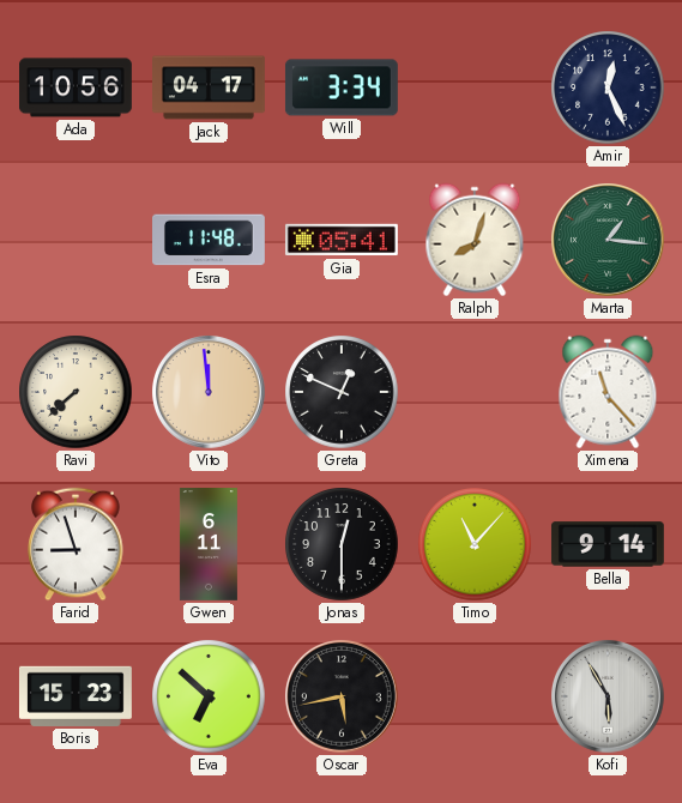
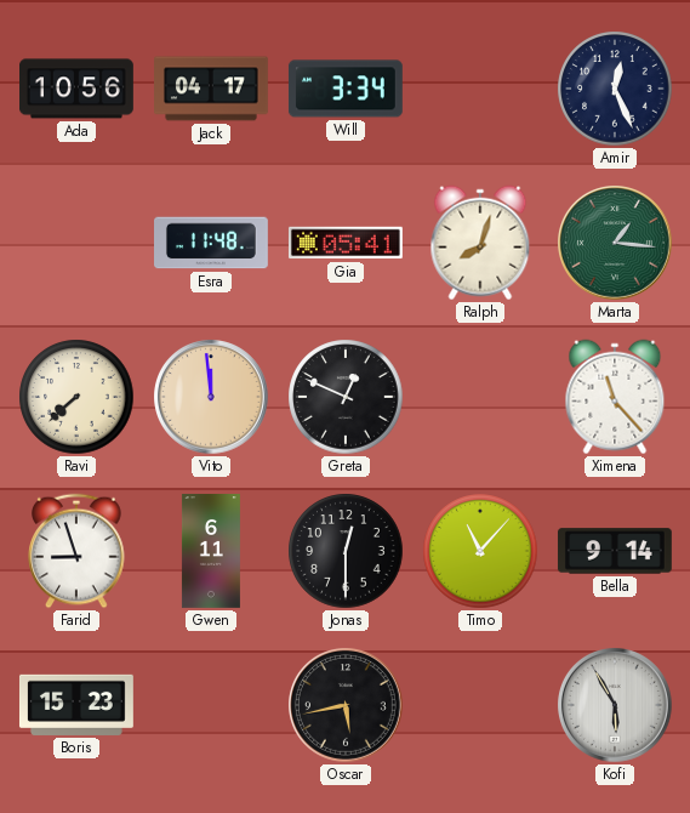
Eva: 6:52 -> none (209, 696)
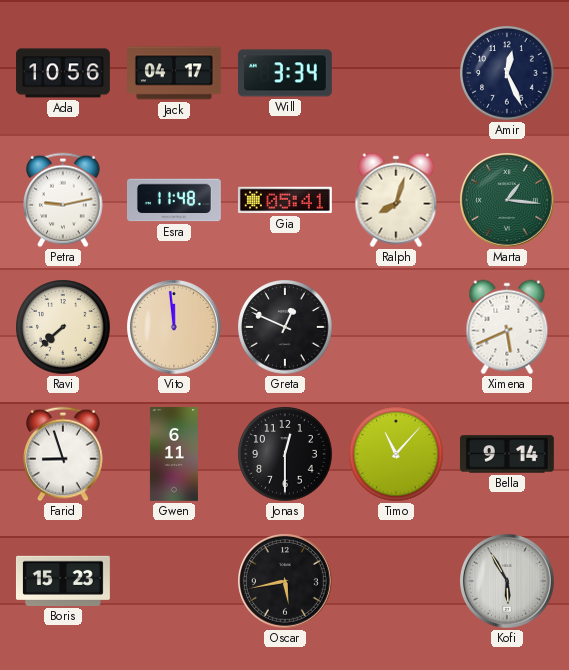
Petra: none -> 9:13 (63, 200)
Ximena: 11:23 -> 5:41 (507, 327)
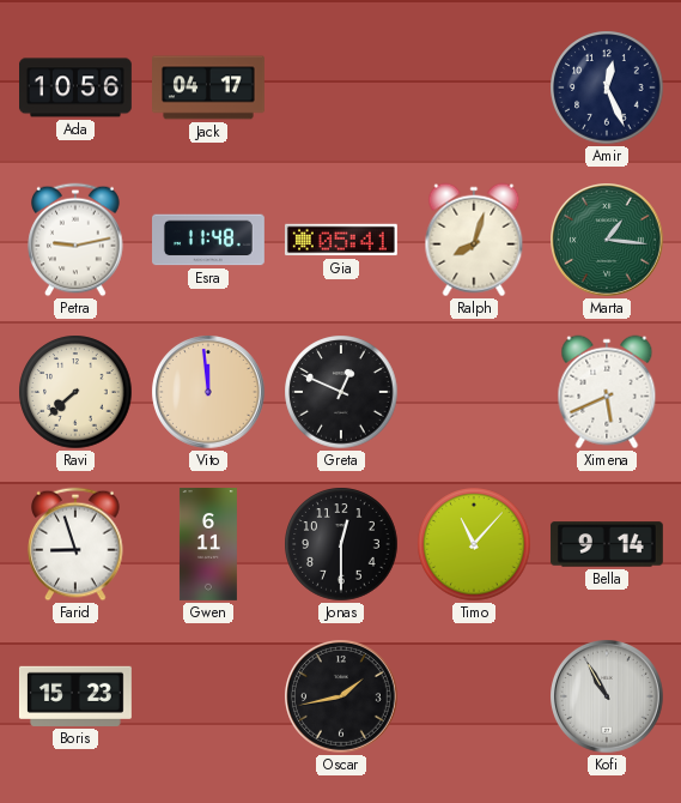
Will: 3:34 -> none (285, 73)
Oscar: 5:43 -> 1:43 (342, 698)
Kofi: 5:55 -> 10:55 (608, 698)
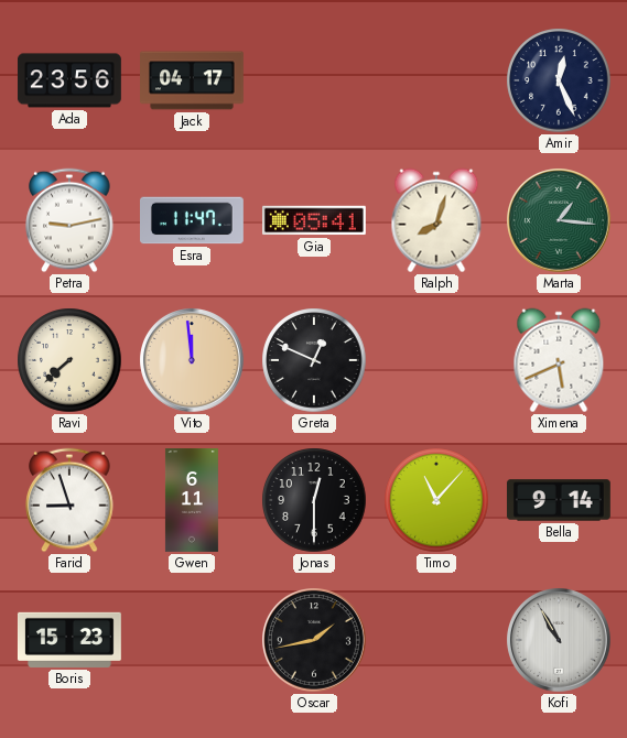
Ada: 10:56 -> 23:56 (71, 80)
Esra: 11:48 -> 11:47 (193, 220)
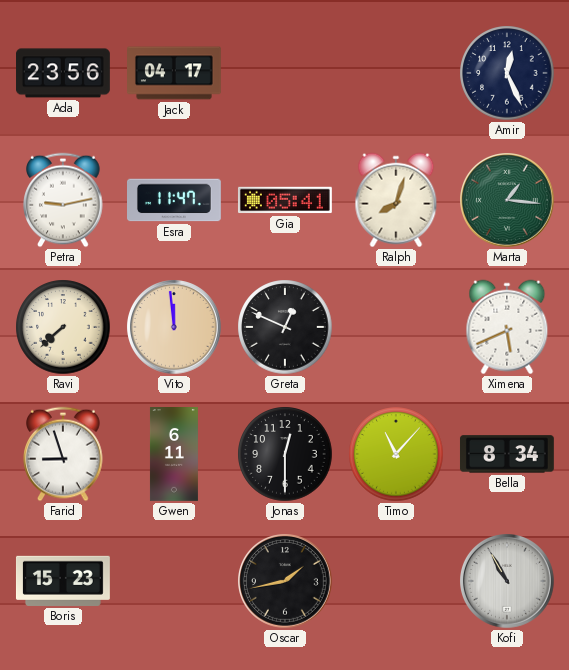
Bella: 9:14 -> 8:34 (507, 454)
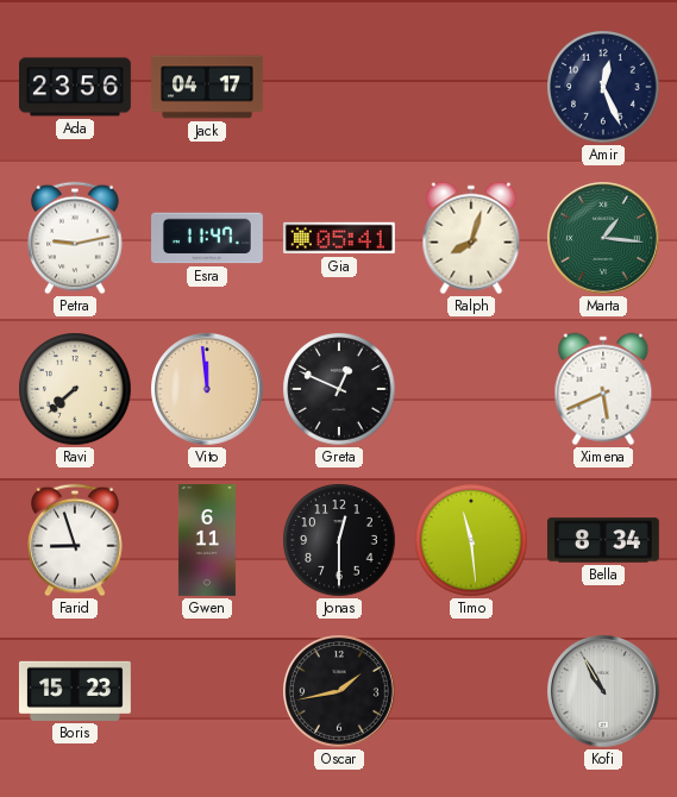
Timo: 11:07 -> 11:29 (471, 540)
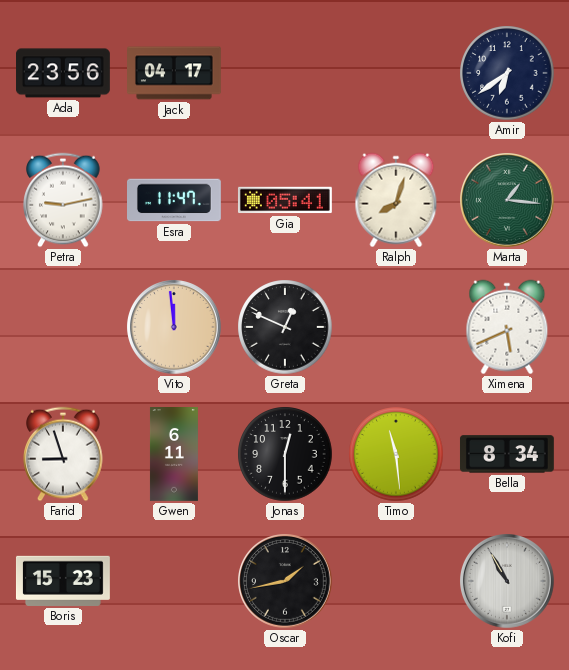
Amir: 12:26 -> 6:39 (507, 73)
Ravi: 7:38 -> none (75, 389)
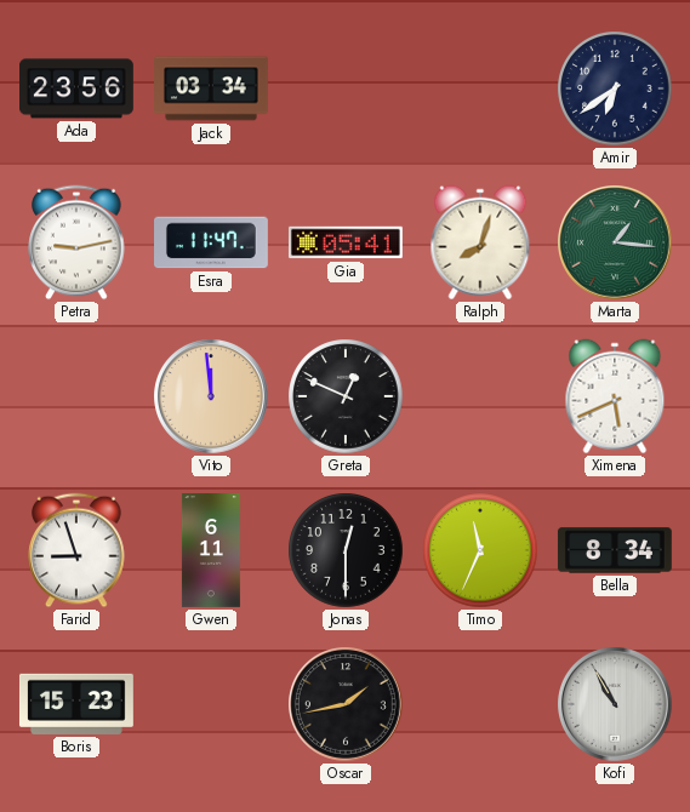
Jack: 04:17 -> 03:34 (212, 88)
Timo: 11:29 -> 11:34 (480, 550)
